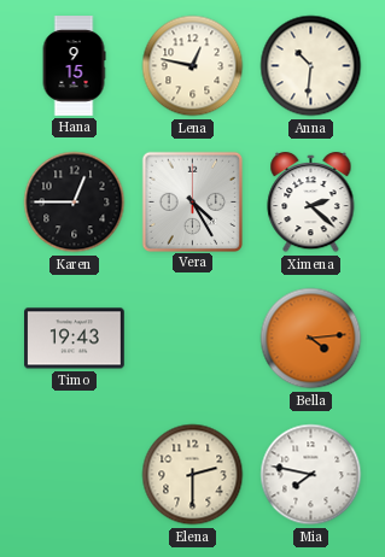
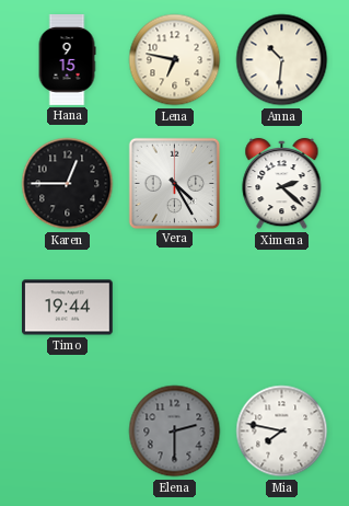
Lena: 12:47 -> 6:47 (175, 60)
Timo: 19:43 -> 19:44 (68, 308)
Bella: 4:14 -> none (311, 339)
Elena dial: cream -> grey (175, 432)
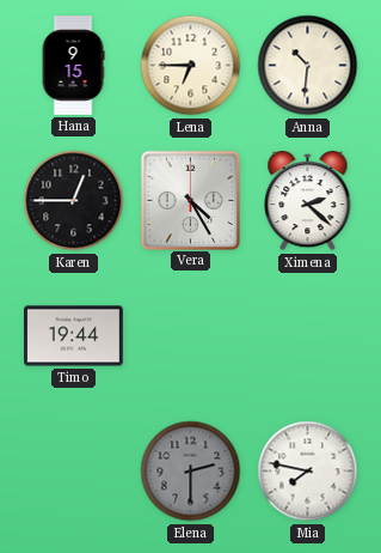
Lena: 6:47 -> 6:45 (191, 66)
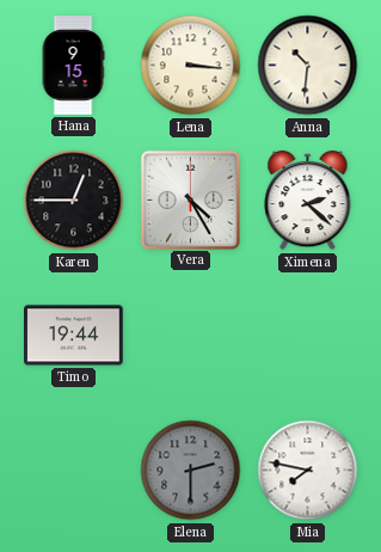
Lena: 6:45 -> 3:16 (191, 66)
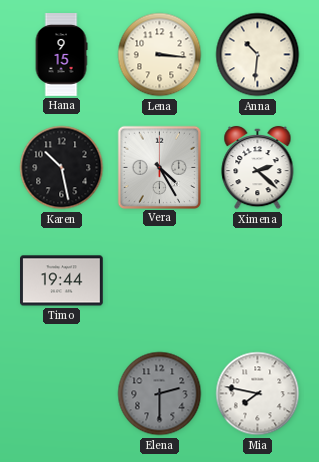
Karen: 12:45 -> 10:28 (62, 168)
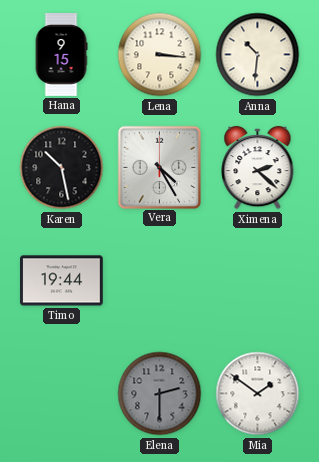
Mia: 7:47 -> 1:51 (258, 394)
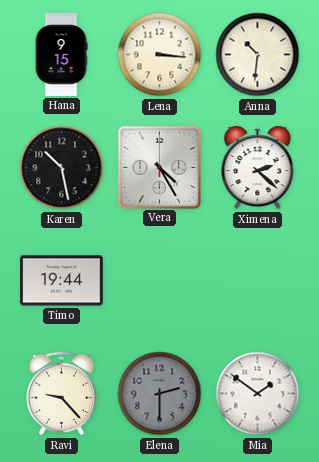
Ravi: none -> 9:23 (62, 394)
